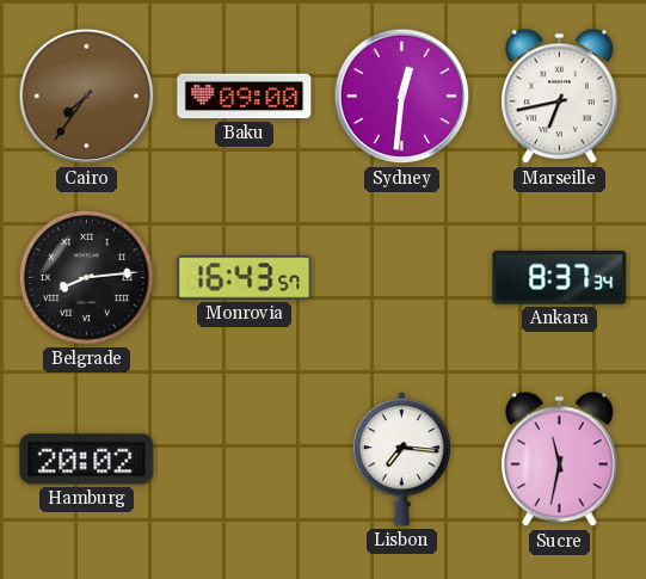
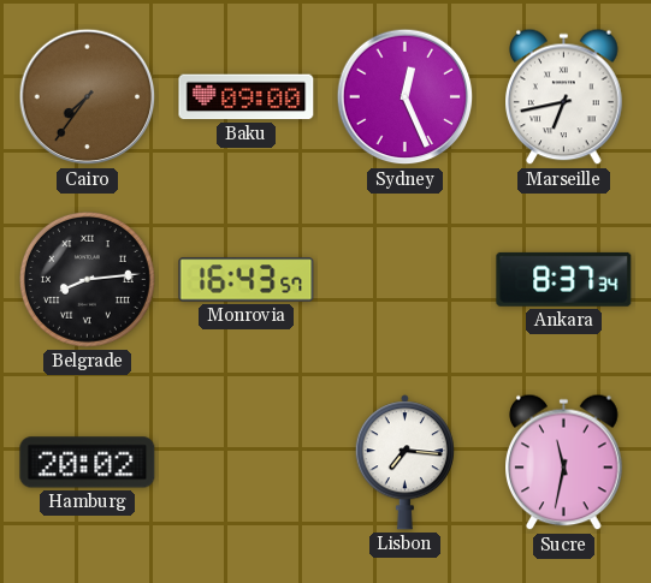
Sydney: 12:31 -> 12:26 (406, 97)
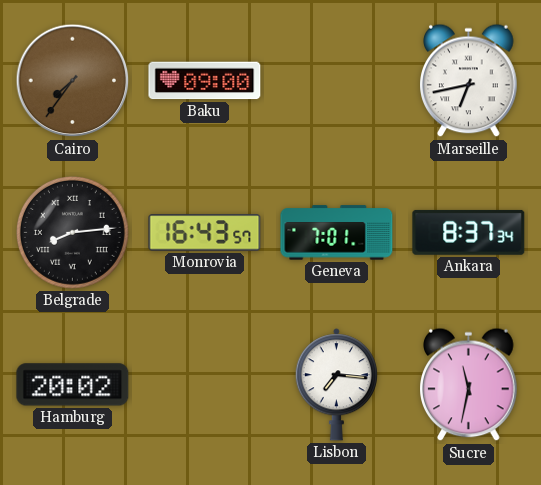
Sydney: 12:26 -> none (406, 97)
Geneva: none -> 7:01 (337, 233)
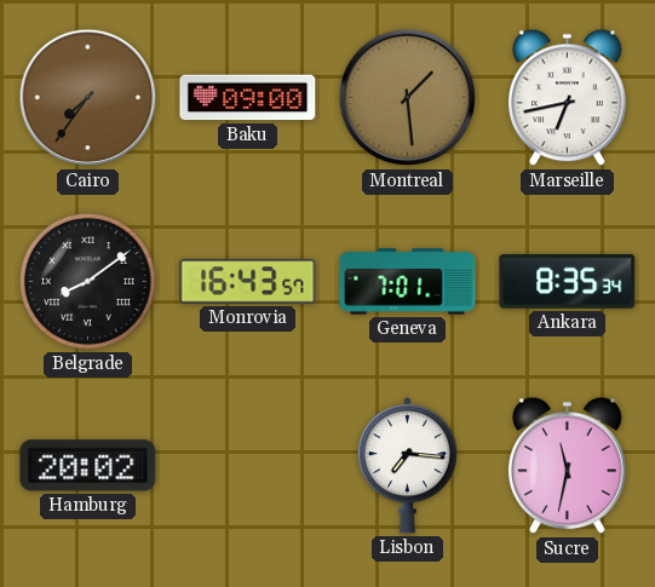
Montreal: none -> 1:29 (408, 98)
Belgrade: 8:14 -> 8:09 (87, 281)
Ankara: 8:37 -> 8:35 (568, 281)
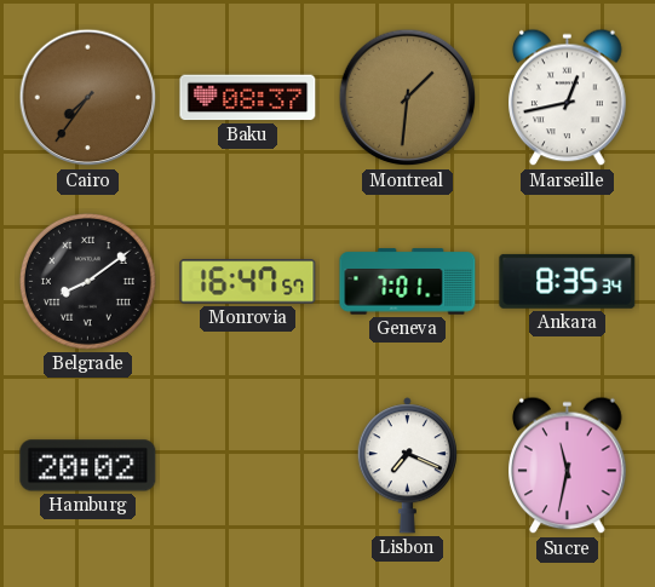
Baku: 09:00 -> 08:37 (248, 98)
Montreal: 1:29 -> 1:31 (408, 98)
Marseille: 6:43 -> 12:43 (568, 98)
Monrovia: 16:43 -> 16:47 (248, 282)
Lisbon: 7:16 -> 7:19 (407, 466)
